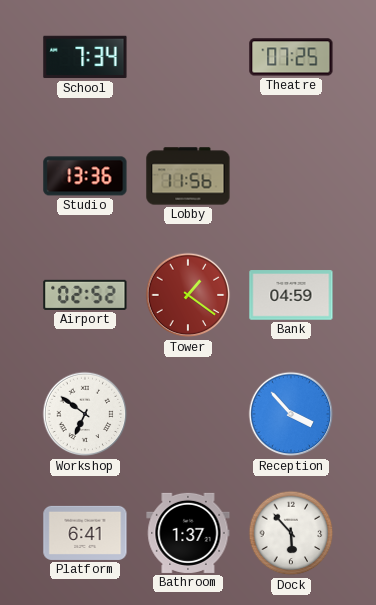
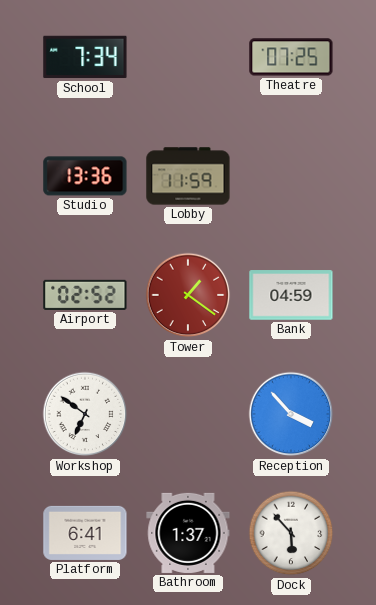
Lobby: 11:56 -> 11:59 (188, 176)
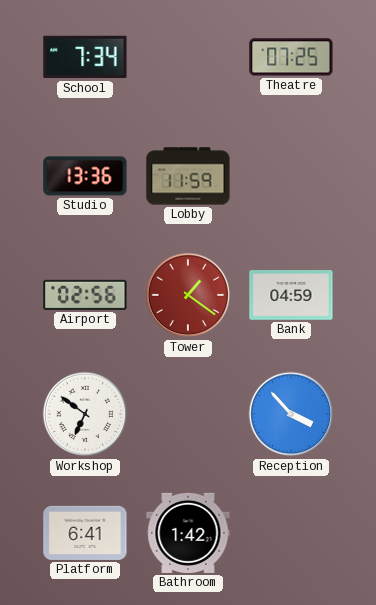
Airport: 02:52 -> 02:56 (85, 295)
Bathroom: 1:37 -> 1:42 (188, 533)
Dock: 5:53 -> none (291, 533)
